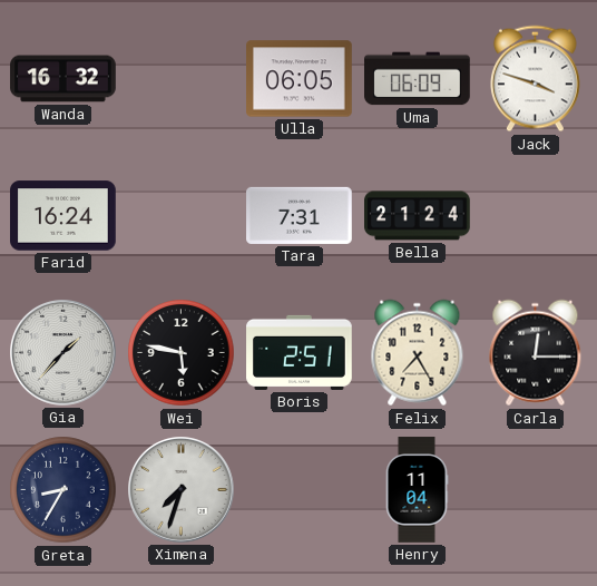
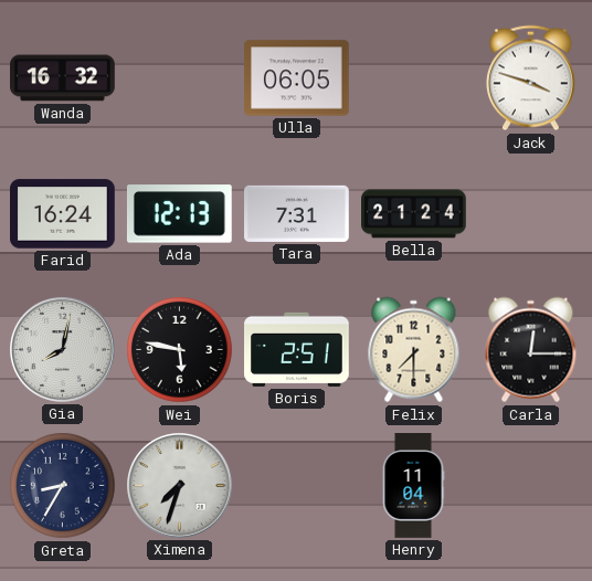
Uma: 06:09 -> none (418, 79)
Ada: none -> 12:13 (179, 214)
Gia: 1:37 -> 8:02 (63, 350)
Felix: 7:25 -> 7:30 (414, 350)
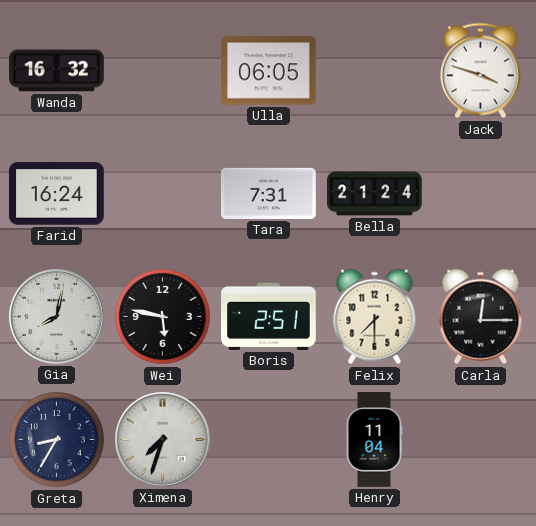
Ada: 12:13 -> none (179, 214)
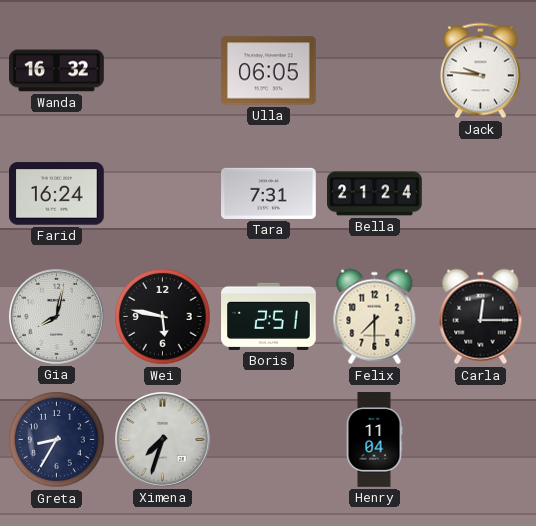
Jack: 3:48 -> 9:46 (481, 71)
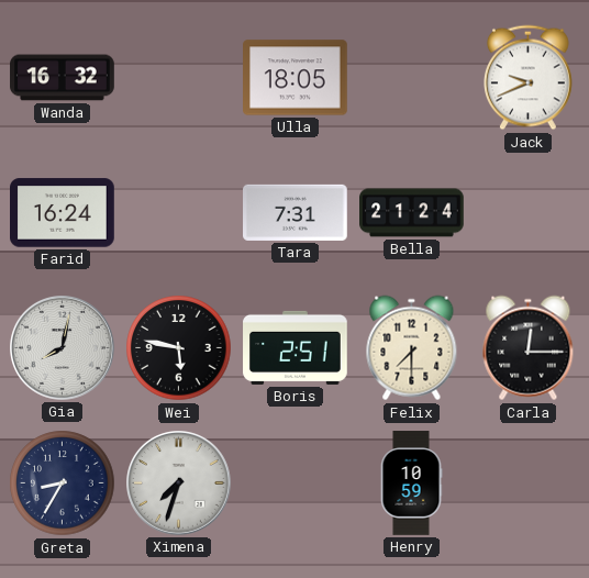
Ulla: 06:05 -> 18:05 (296, 78)
Jack: 9:46 -> 9:41 (529, 78)
Henry: 11:04 -> 10:59 (411, 483)
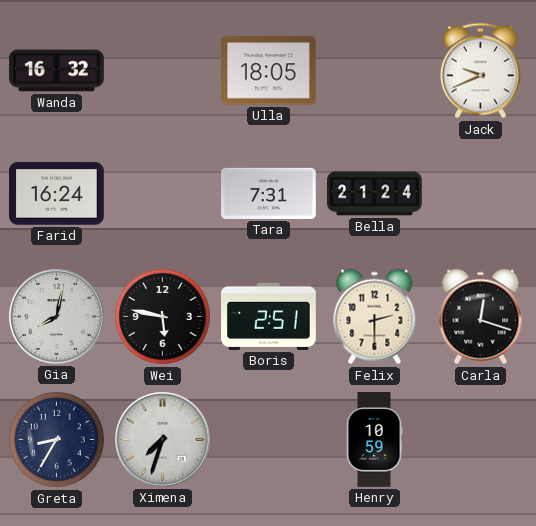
Felix: 7:30 -> 2:30 (375, 317)
Carla: 12:15 -> 12:18 (481, 317)
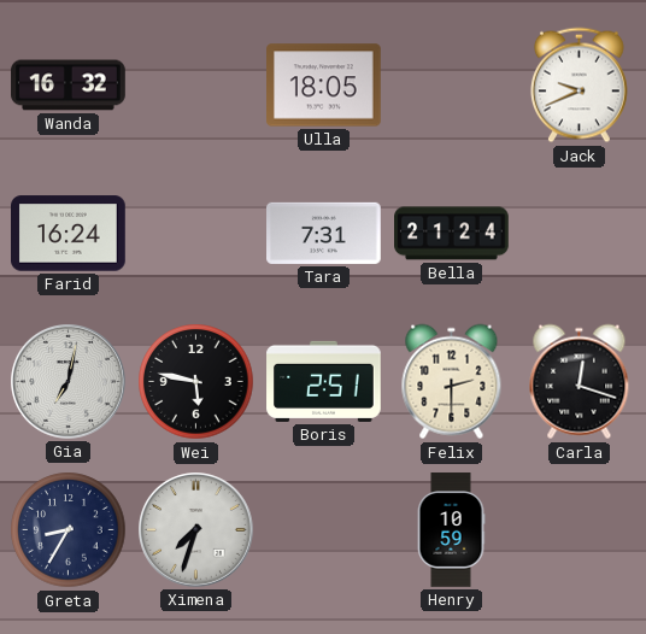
Gia: 8:02 -> 7:02 (69, 382)
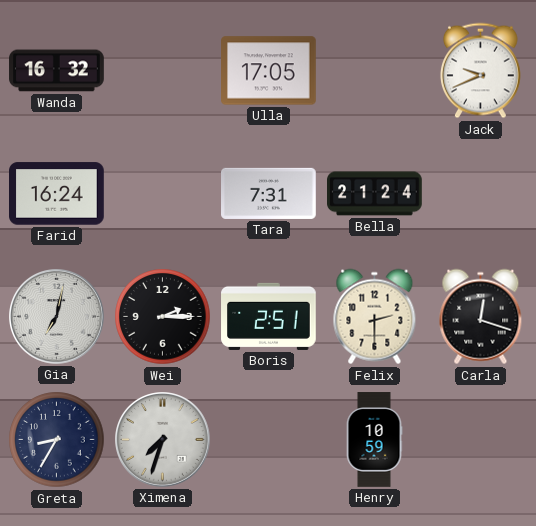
Ulla: 18:05 -> 17:05 (269, 71)
Wei: 5:47 -> 2:15 (163, 317)
